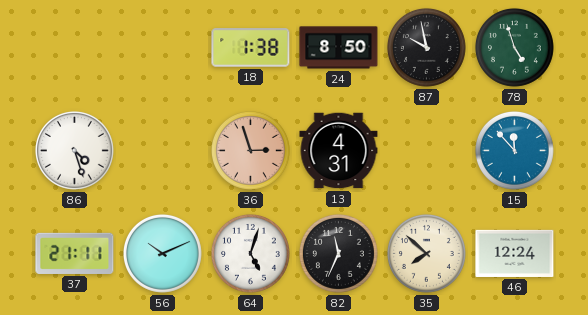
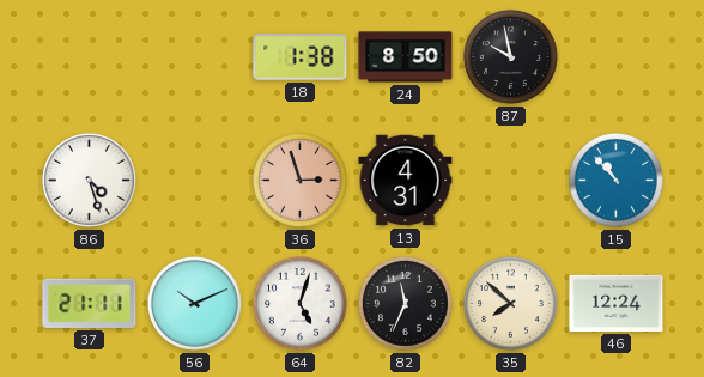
78: 4:57 -> none (514, 47)
15: 11:53 -> 10:53 (615, 180)
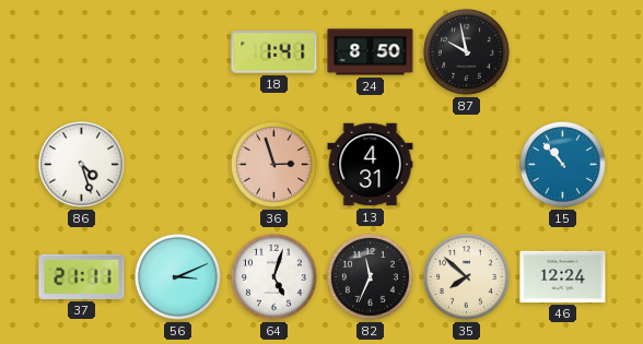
18: 1:38 -> 1:41 (274, 52)
56: 10:11 -> 3:11 (177, 276)
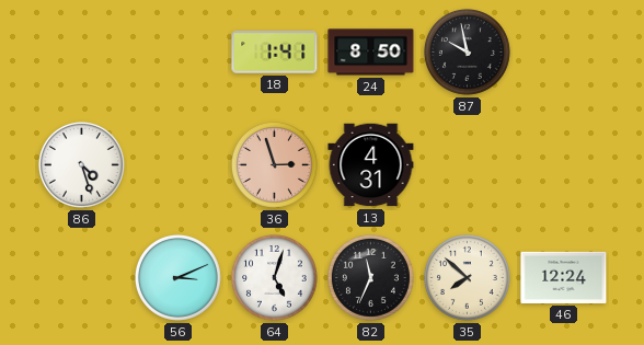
15: 10:53 -> none (562, 164)
37: 21:11 -> none (82, 276)
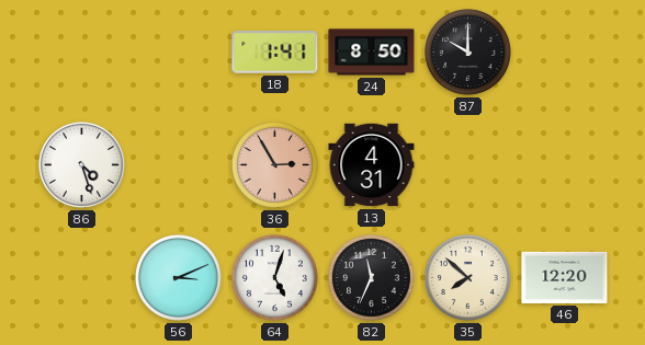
87: 9:58 -> 10:00 (467, 51)
36: 2:57 -> 2:55 (274, 164)
46: 12:24 -> 12:20 (565, 277)
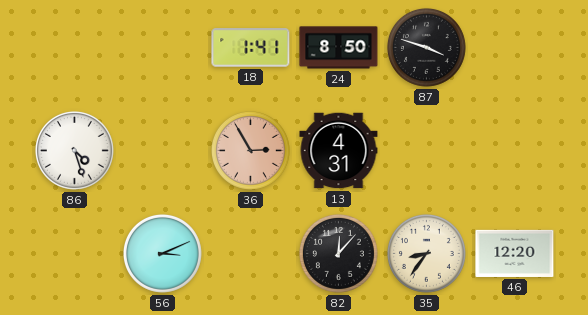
87: 10:00 -> 3:48 (426, 47)
64: 5:03 -> none (274, 277)
82: 11:34 -> 12:07 (338, 253)
35: 7:52 -> 8:36 (426, 253)
